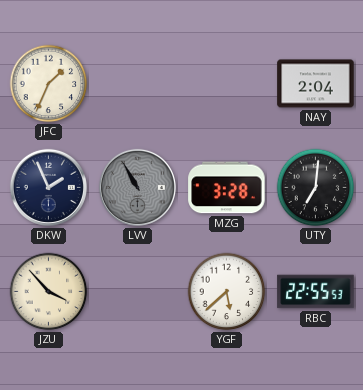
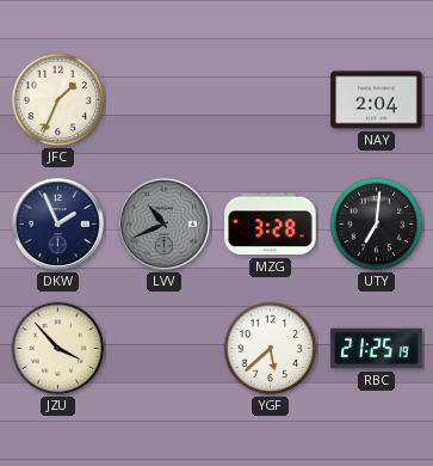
LVV: 10:55 -> 10:41 (163, 223)
RBC: 22:55 -> 21:25 (377, 349)
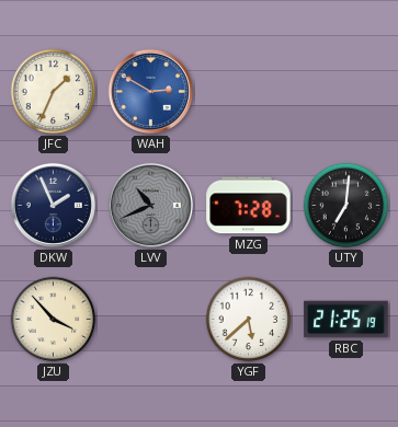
WAH: none -> 2:50 (150, 91)
NAY: 2:04 -> none (377, 100)
MZG: 3:28 -> 7:28 (249, 206)
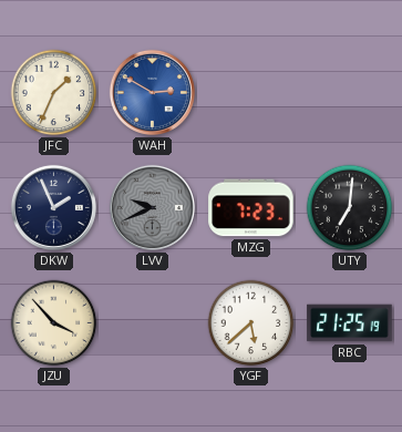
LVV: 10:41 -> 9:41 (152, 207)
MZG: 7:28 -> 7:23 (251, 208)
